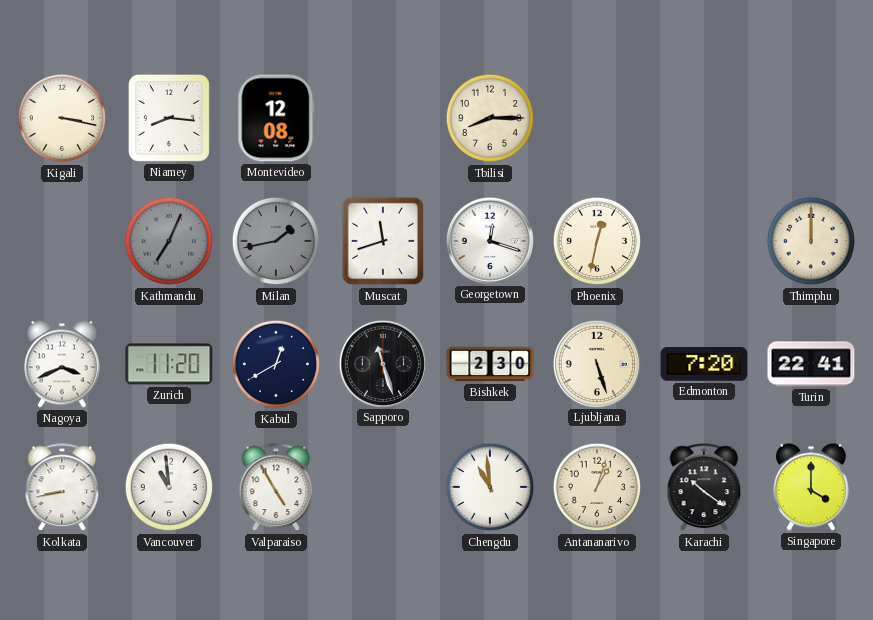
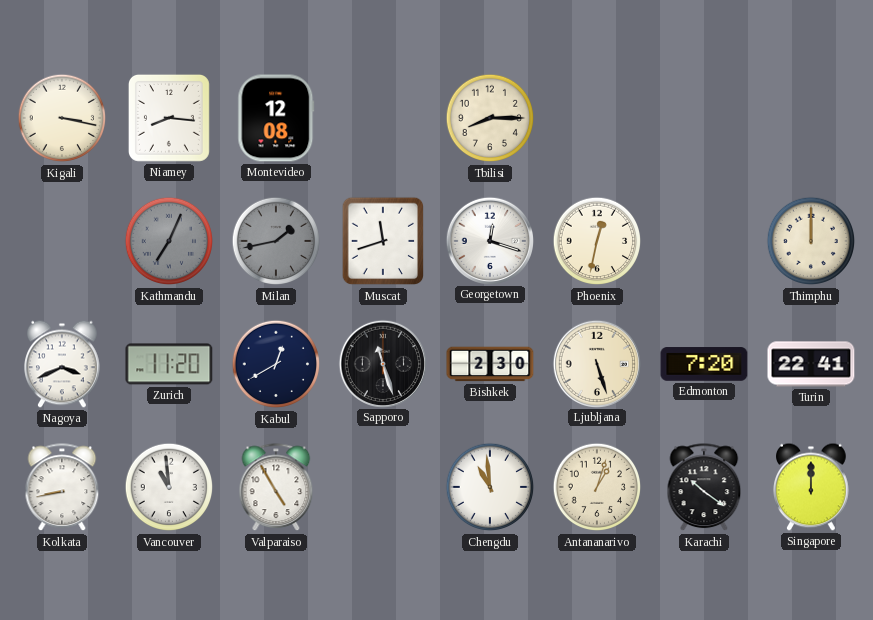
Singapore: 4:00 -> 12:00 (812, 487)
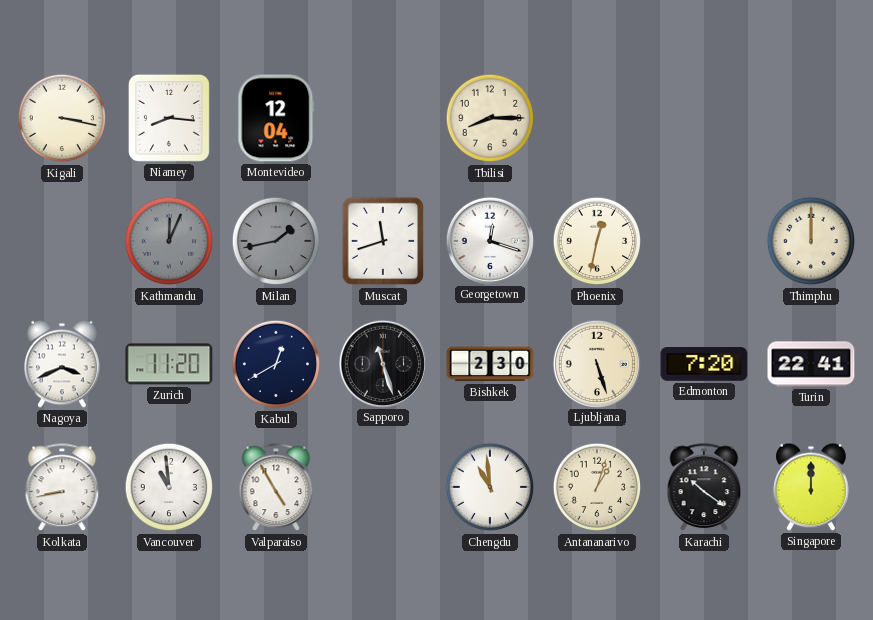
Montevideo: 12:08 -> 12:04 (276, 118)
Kathmandu: 7:04 -> 12:04 (169, 241)
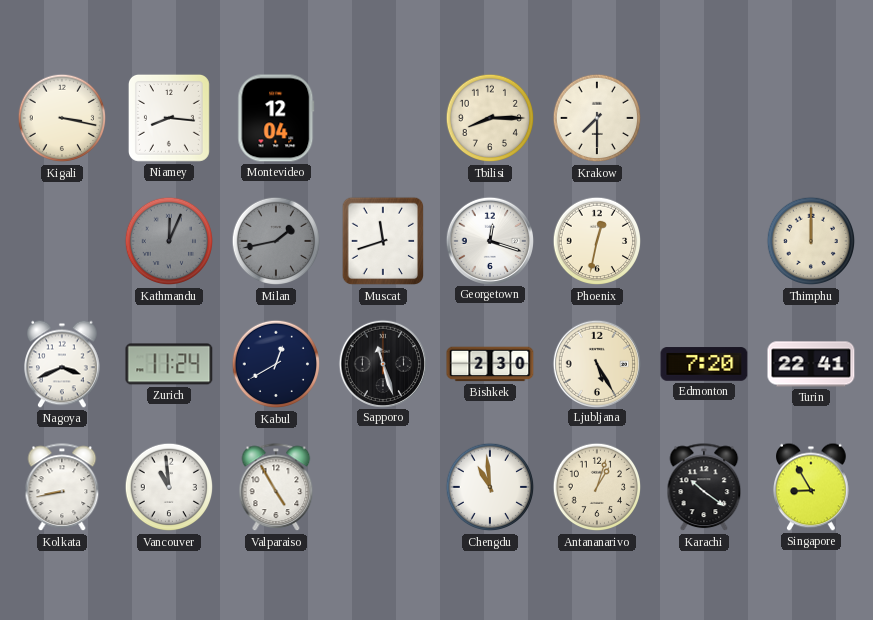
Krakow: none -> 7:30 (597, 118)
Zurich: 11:20 -> 11:24 (169, 364)
Ljubljana: 5:27 -> 5:25 (596, 363)
Singapore: 12:00 -> 8:55 (812, 487)
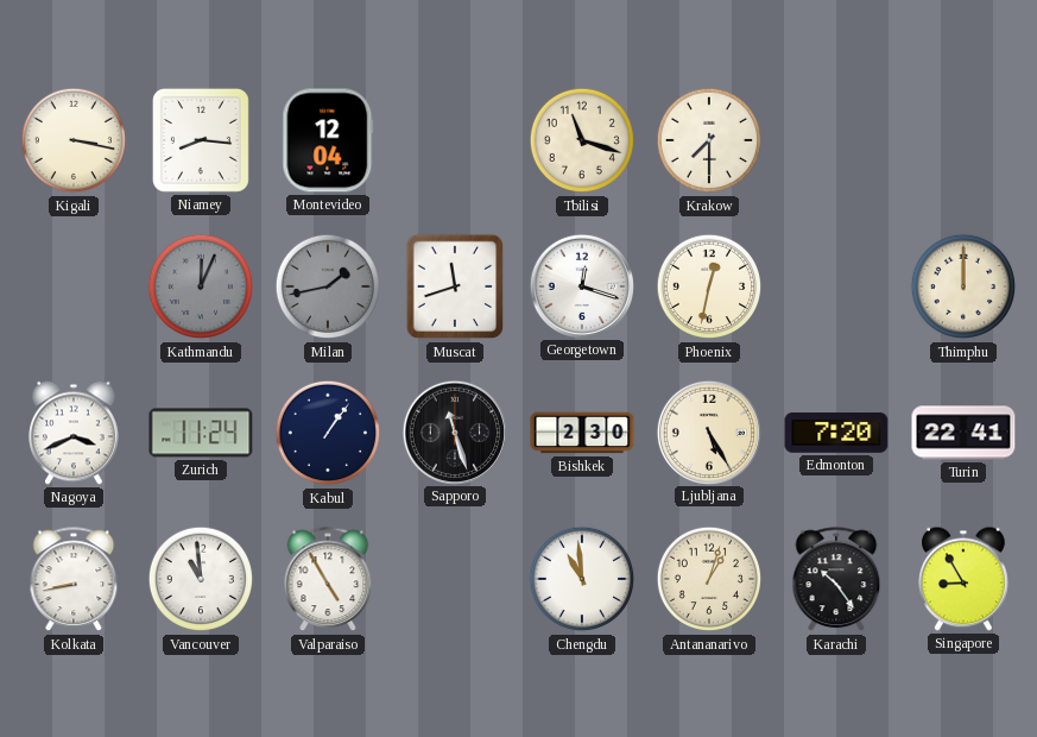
Tbilisi: 8:15 -> 11:18 (582, 140)
Kabul: 12:40 -> 1:06 (328, 433)
Karachi: 10:21 -> 10:24 (836, 580)
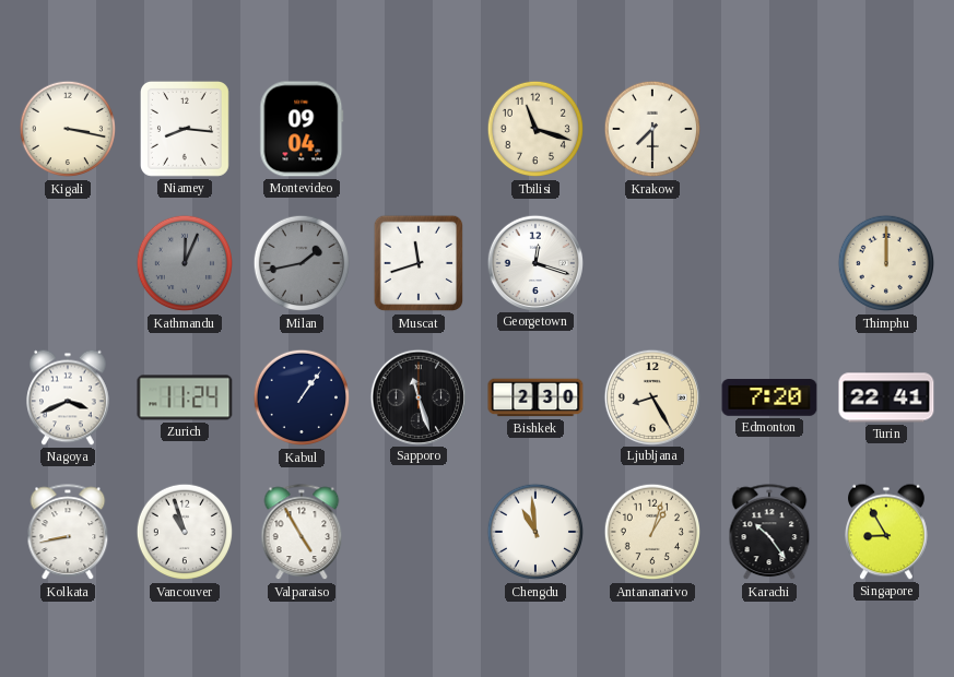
Montevideo: 12:04 -> 09:04 (302, 129)
Phoenix: 12:32 -> none (709, 286)
Ljubljana: 5:25 -> 8:25 (651, 396)
Vancouver: 10:59 -> 10:57 (185, 532)
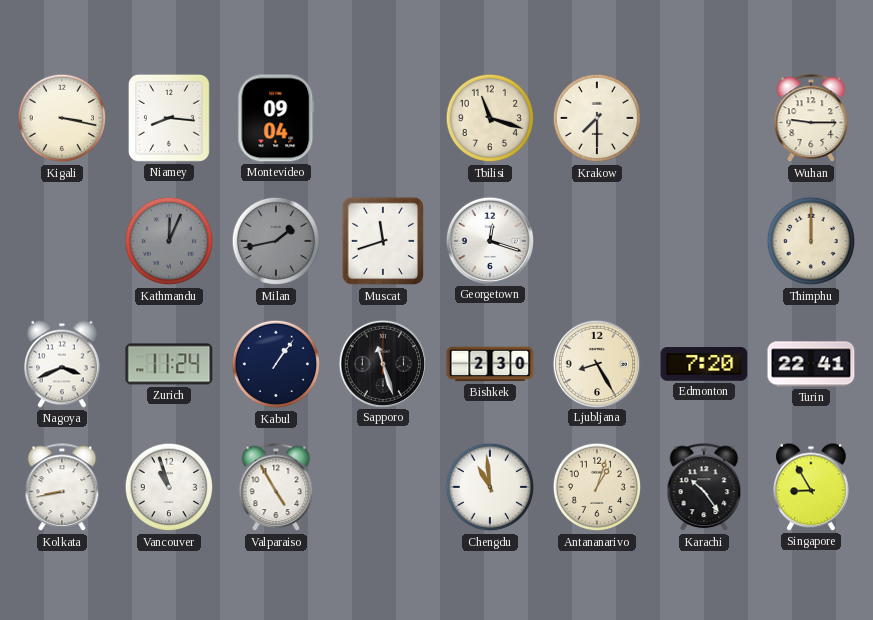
Wuhan: none -> 9:15 (811, 119)
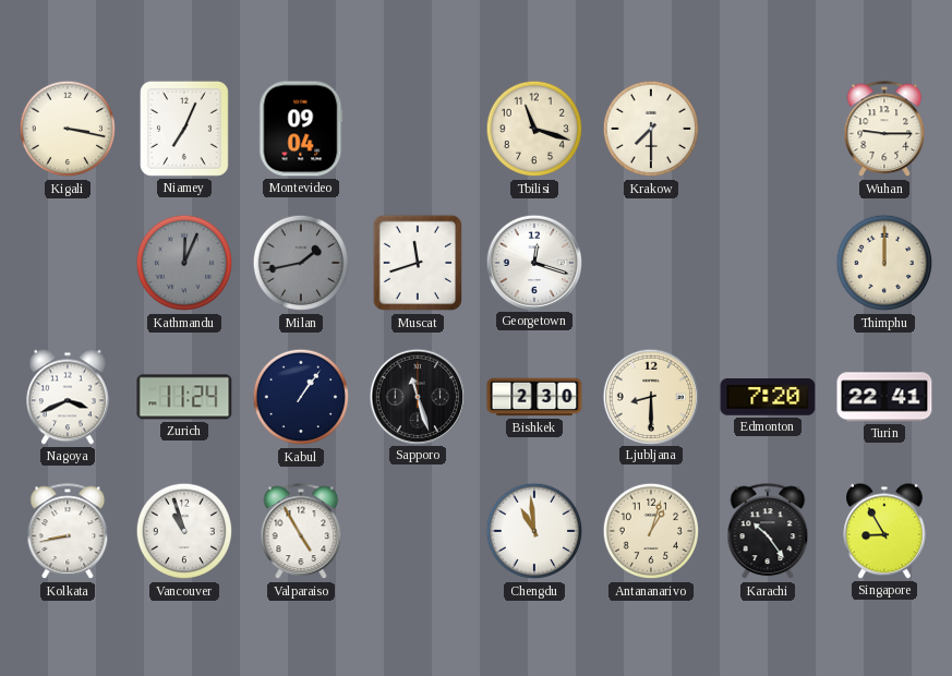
Niamey: 8:16 -> 7:04 (184, 129)
Ljubljana: 8:25 -> 8:30 (650, 396)
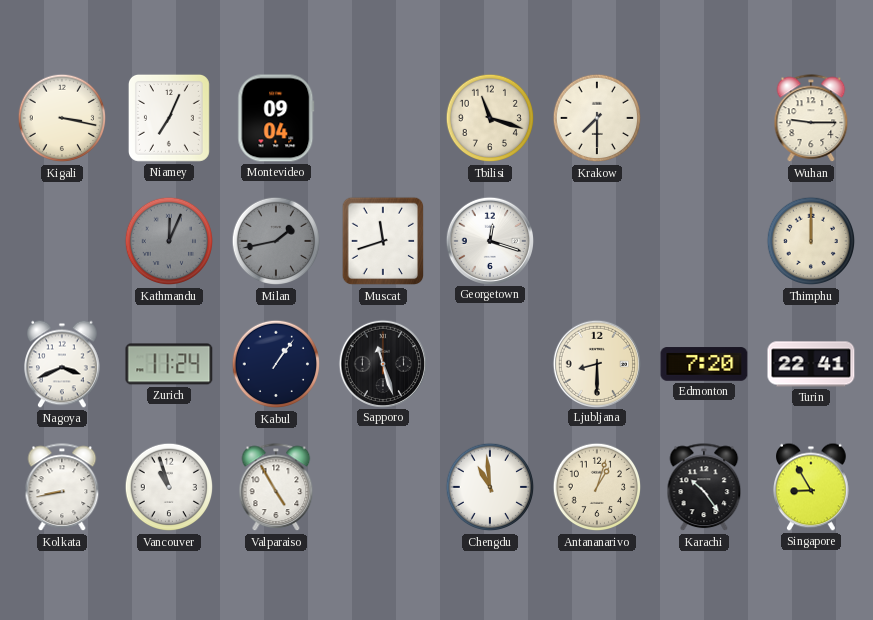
Bishkek: 2:30 -> none (534, 397)
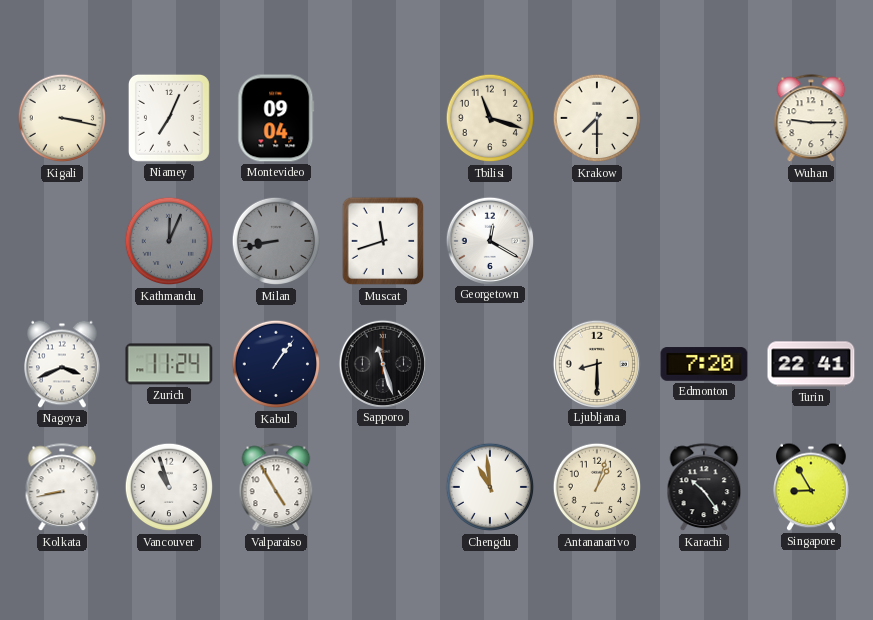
Milan: 1:43 -> 8:43 (276, 241)
Georgetown: 12:18 -> 12:20 (489, 240)
Thimphu: 12:00 -> none (811, 241)
